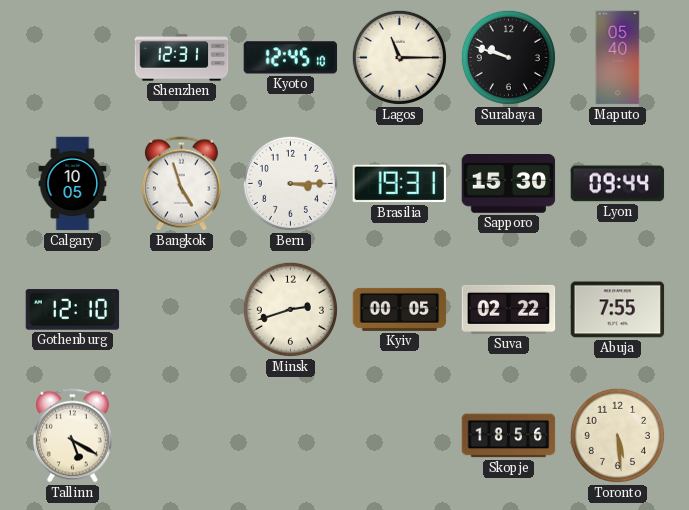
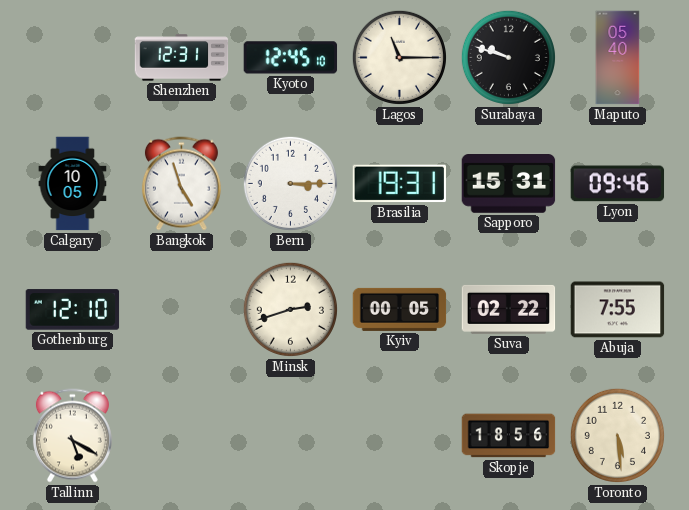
Sapporo: 15:30 -> 15:31 (509, 184)
Lyon: 09:44 -> 09:46 (618, 184)
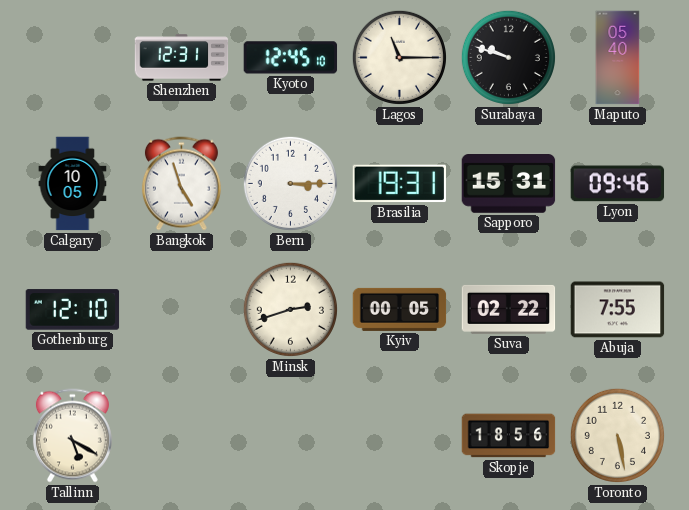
Toronto: 5:29 -> 5:28 (617, 435)
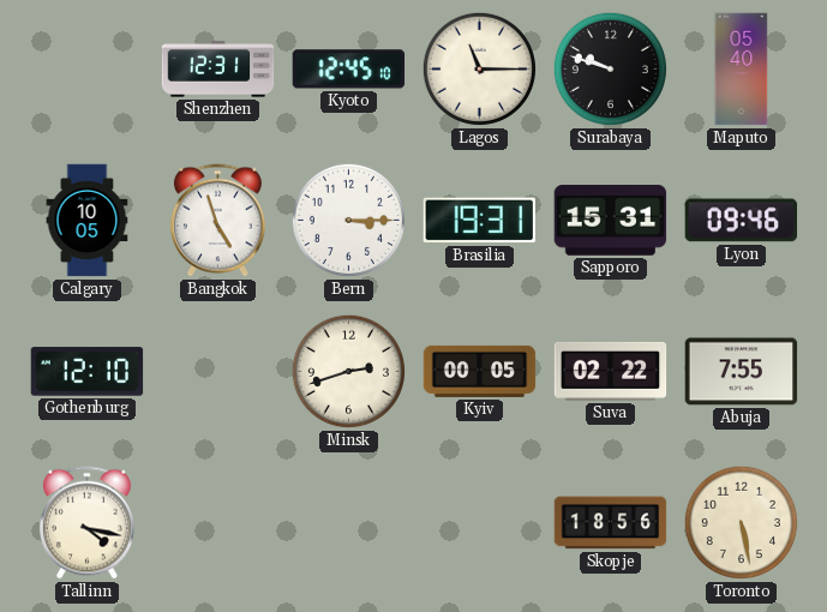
Tallinn: 5:20 -> 4:17 (86, 523)
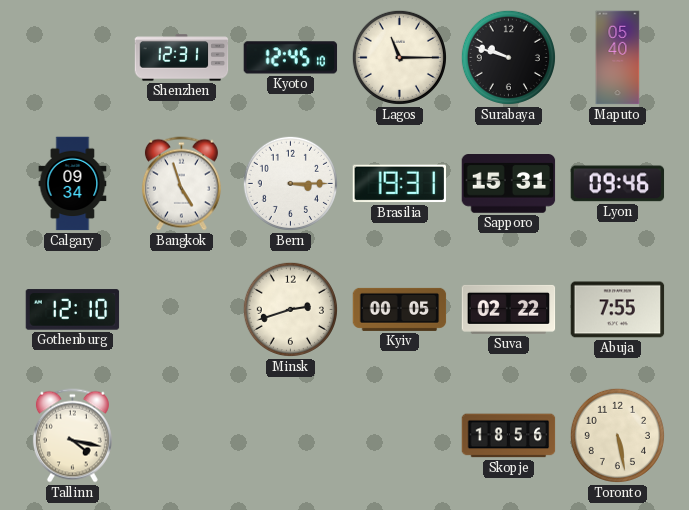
Calgary: 10:05 -> 09:34 (73, 184)
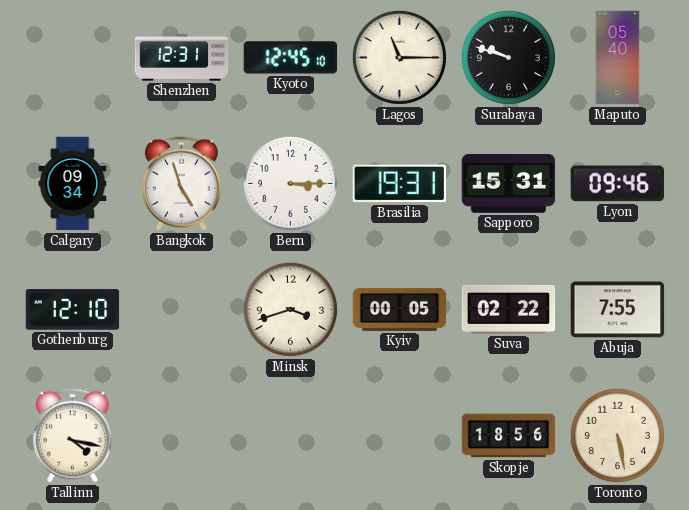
Minsk: 2:42 -> 3:42 (290, 309)
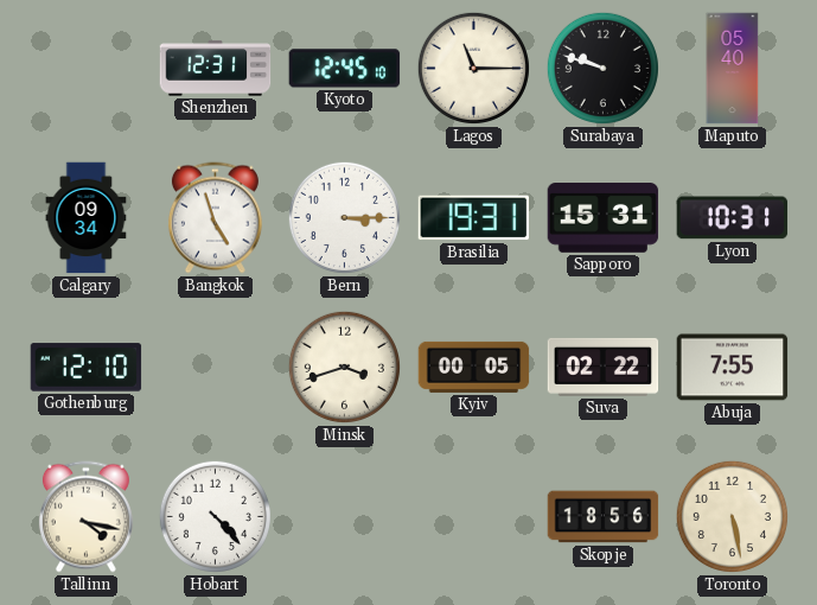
Lyon: 09:46 -> 10:31 (733, 218)
Hobart: none -> 4:23 (215, 516)
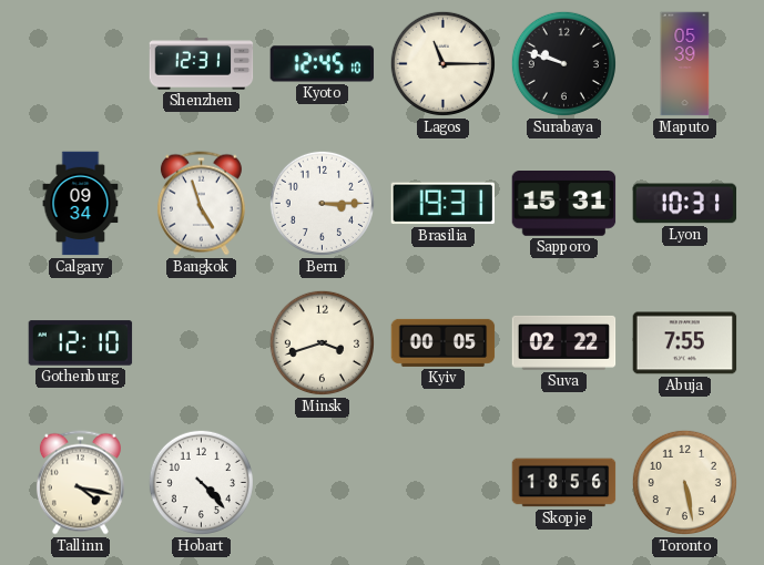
Maputo: 05:40 -> 05:39 (685, 64)
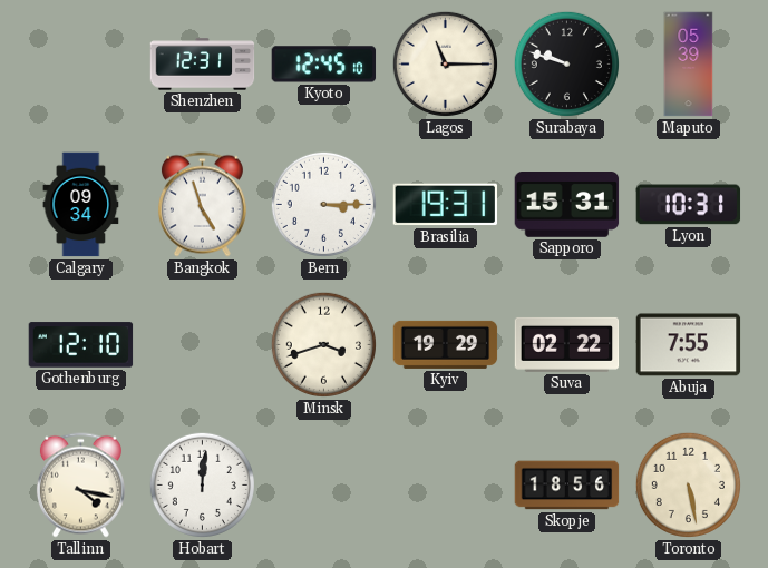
Kyiv: 00:05 -> 19:29 (446, 344)
Hobart: 4:23 -> 12:01 (202, 484)
